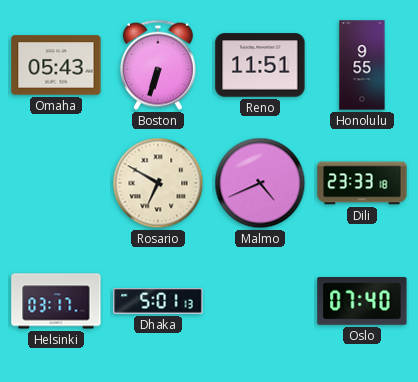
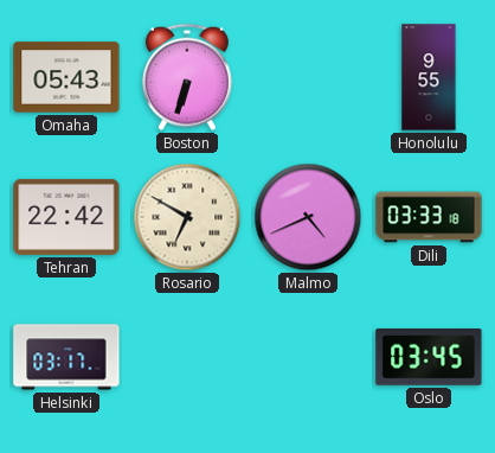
Reno: 11:51 -> none (260, 65)
Tehran: none -> 22:42 (66, 217)
Dili: 23:33 -> 03:33 (429, 217)
Dhaka: 5:01 -> none (158, 301)
Oslo: 07:40 -> 03:45 (429, 358)
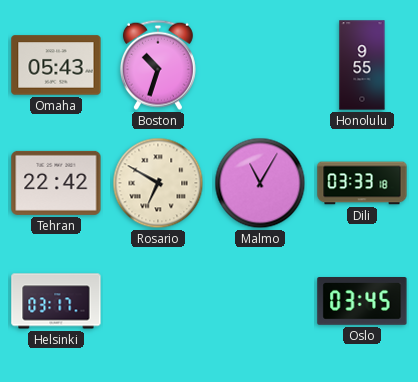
Boston: 6:33 -> 10:33 (158, 65)
Malmo: 4:41 -> 11:05 (260, 183)
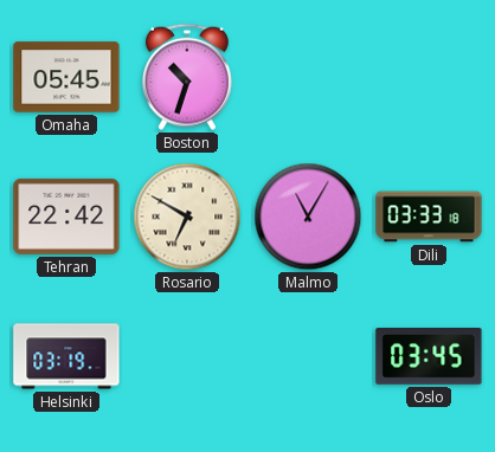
Omaha: 05:43 -> 05:45 (66, 77)
Honolulu: 9:55 -> none (362, 65)
Helsinki: 03:17 -> 03:19 (66, 356)
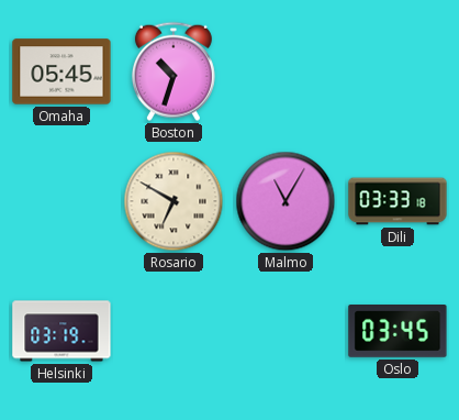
Tehran: 22:42 -> none (66, 217)
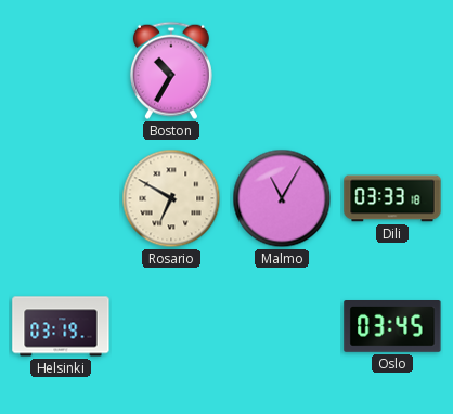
Omaha: 05:45 -> none (61, 71)
Boston: 10:33 -> 10:35 (171, 70)
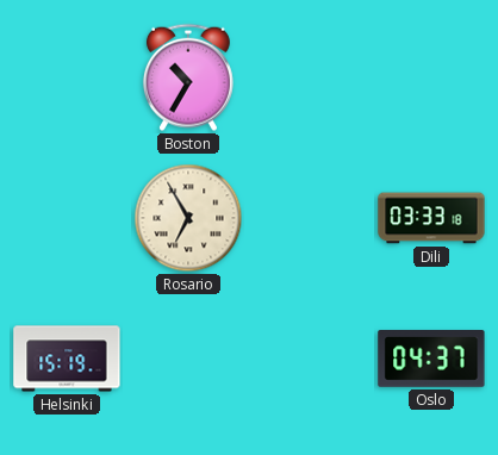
Rosario: 6:50 -> 6:55 (188, 218)
Malmo: 11:05 -> none (282, 198)
Helsinki: 03:19 -> 15:19 (67, 359)
Oslo: 03:45 -> 04:37 (431, 360)
